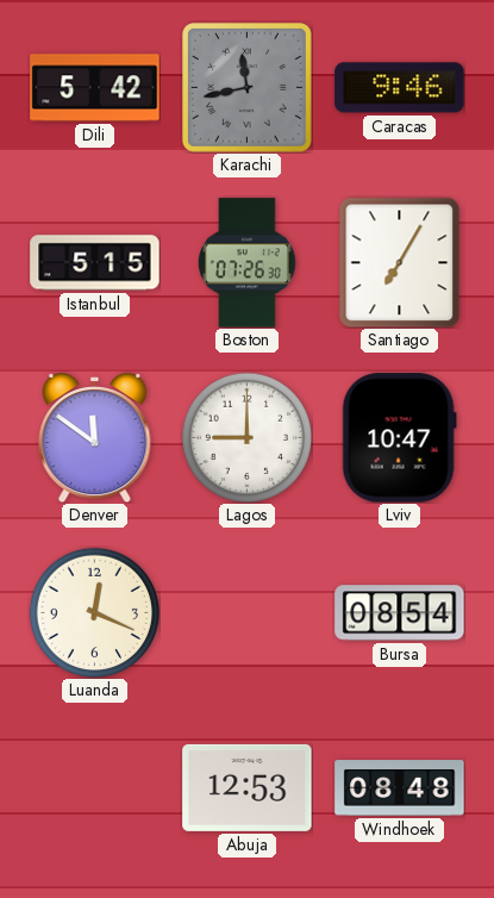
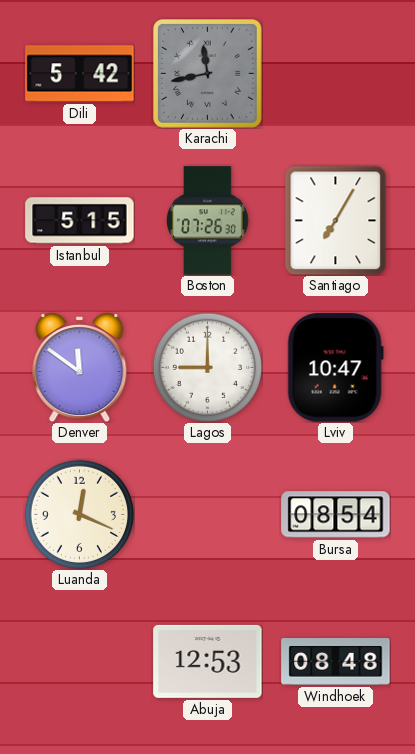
Caracas: 9:46 -> none (400, 88)
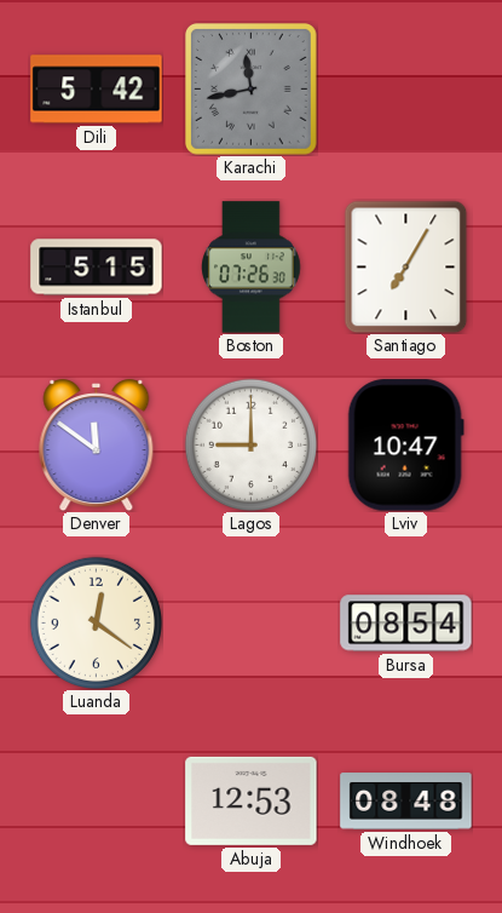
Luanda: 12:19 -> 12:21 (96, 622)
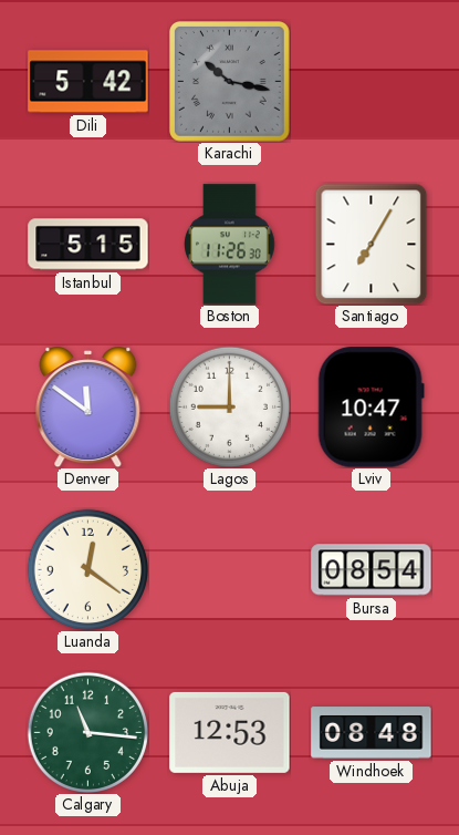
Karachi: 11:43 -> 10:17 (230, 82)
Boston: 07:26 -> 11:26 (230, 245)
Calgary: none -> 11:16 (87, 732)
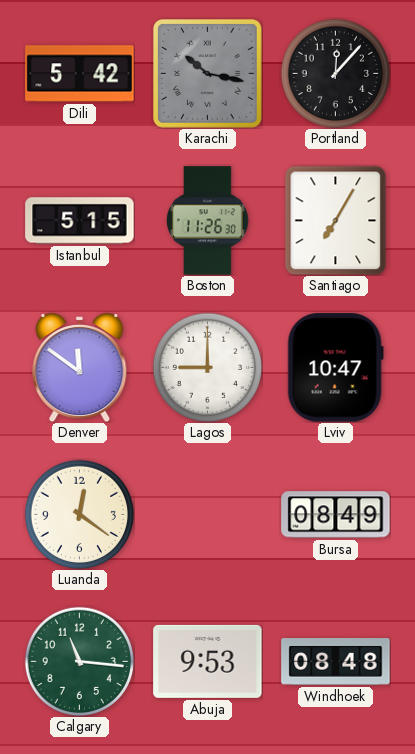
Portland: none -> 12:07 (335, 73)
Bursa: 08:54 -> 08:49 (336, 515)
Abuja: 12:53 -> 9:53 (208, 661)
